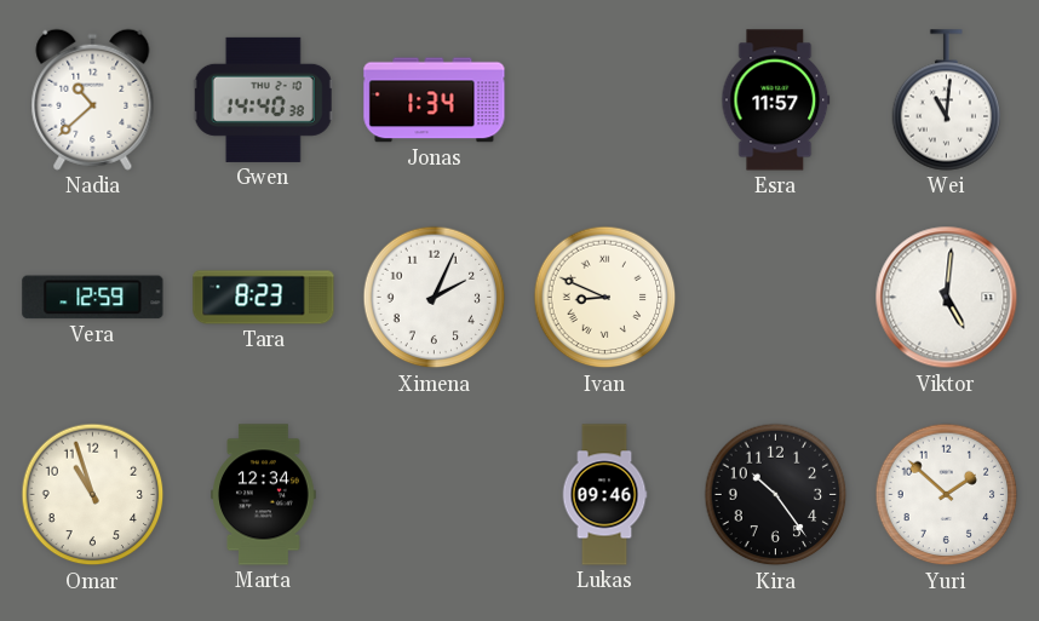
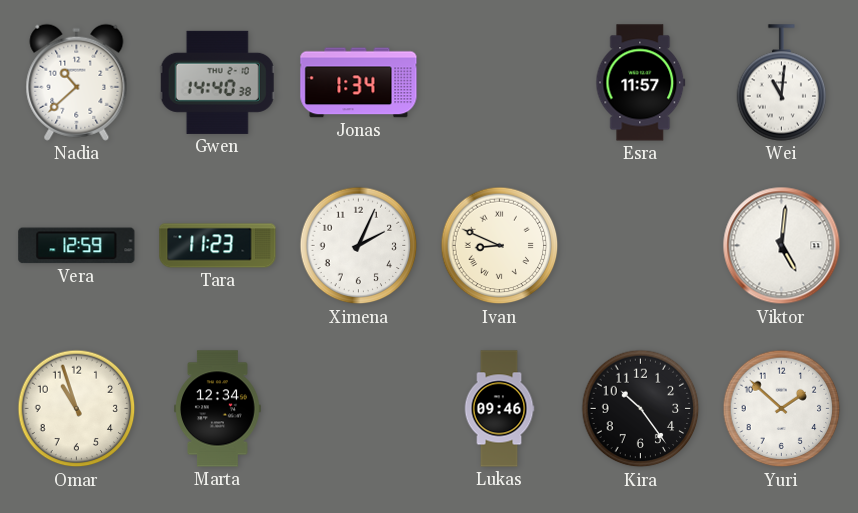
Tara: 8:23 -> 11:23 (218, 246)
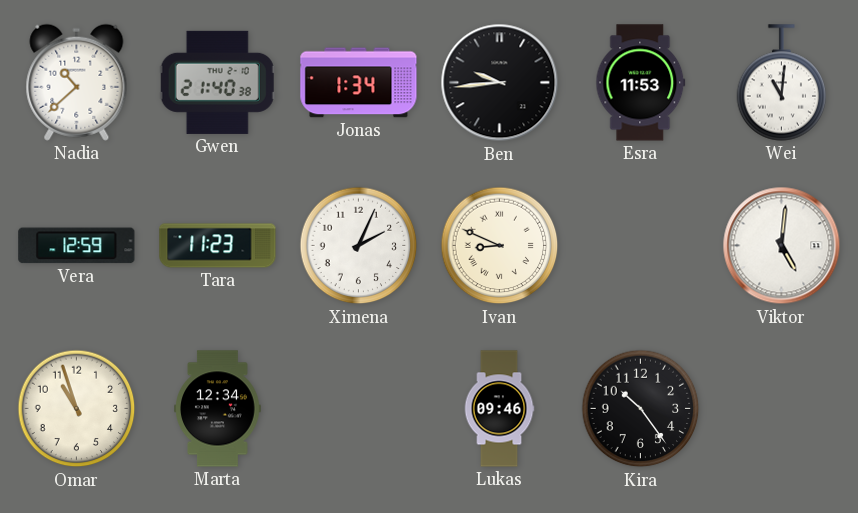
Gwen: 14:40 -> 21:40 (217, 82)
Ben: none -> 9:44 (500, 83)
Esra: 11:57 -> 11:53 (641, 83)
Yuri: 1:52 -> none (782, 409)
